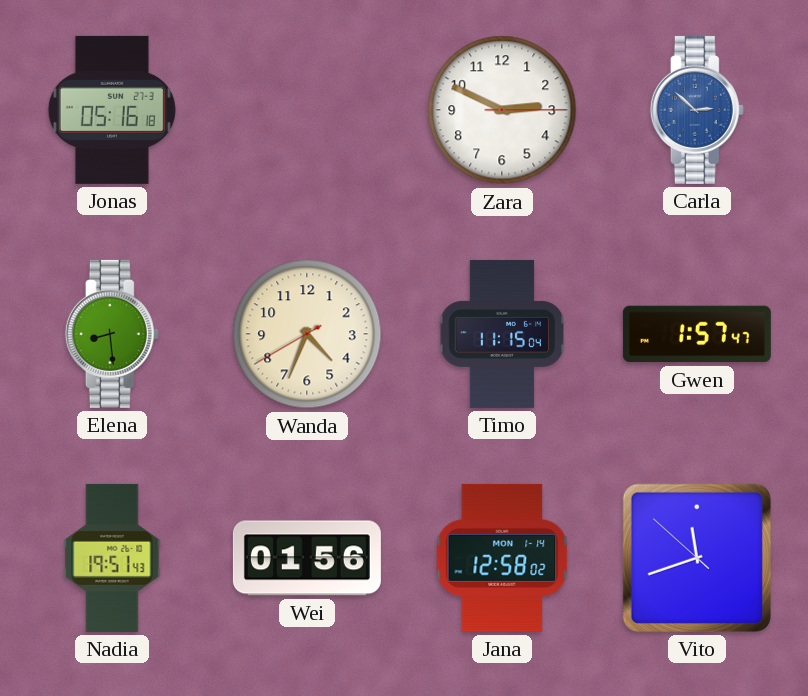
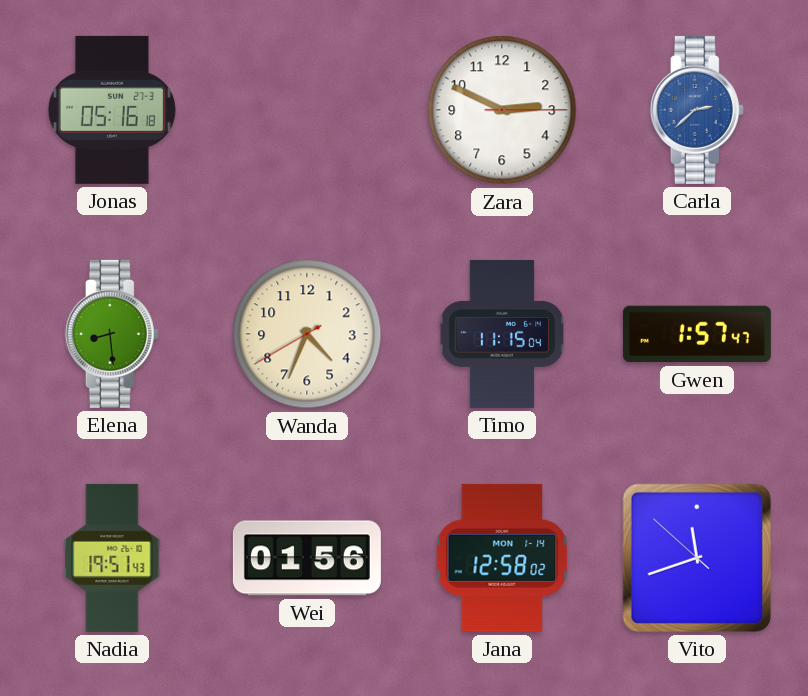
Carla: 2:52 -> 2:38 (697, 110)
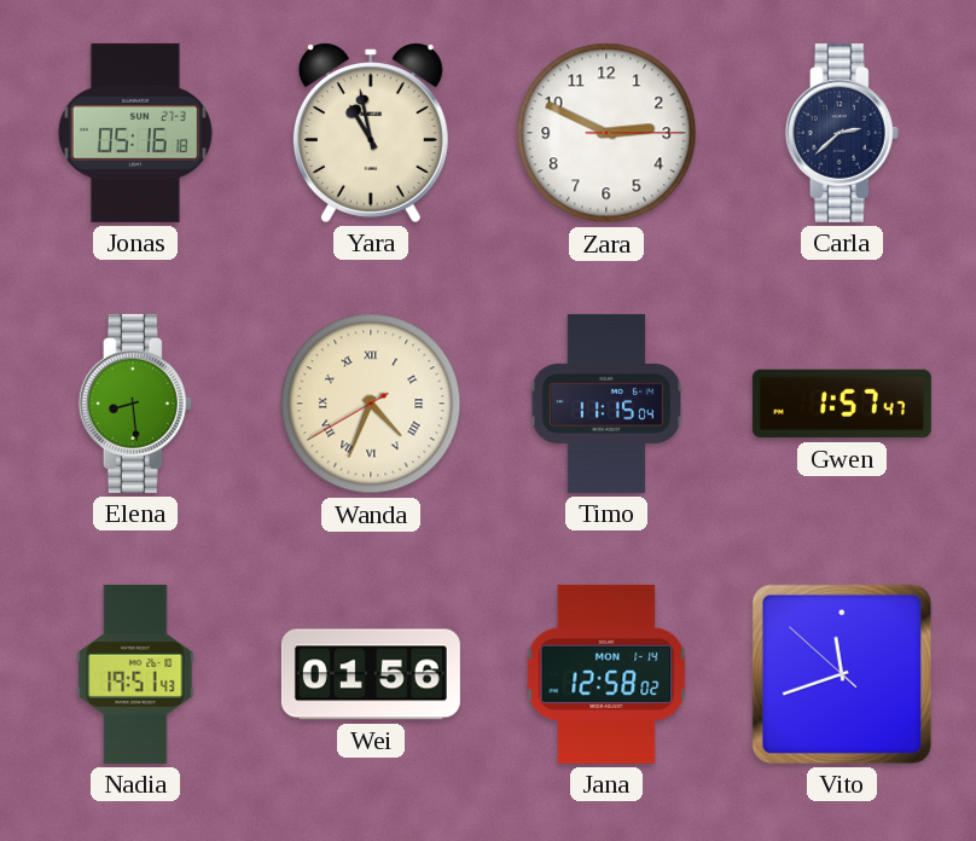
Yara: none -> 10:58 (371, 133)
Carla dial: blue -> navy (842, 133)
Wanda numerals: Arabic -> Roman (371, 404)
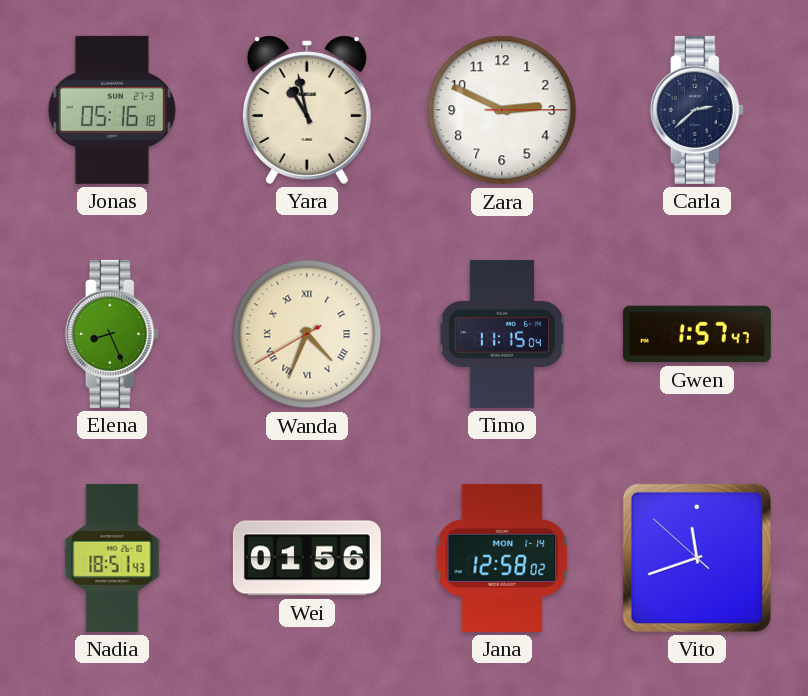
Elena: 8:29 -> 8:26 (112, 334)
Nadia: 19:51 -> 18:51 (112, 558)
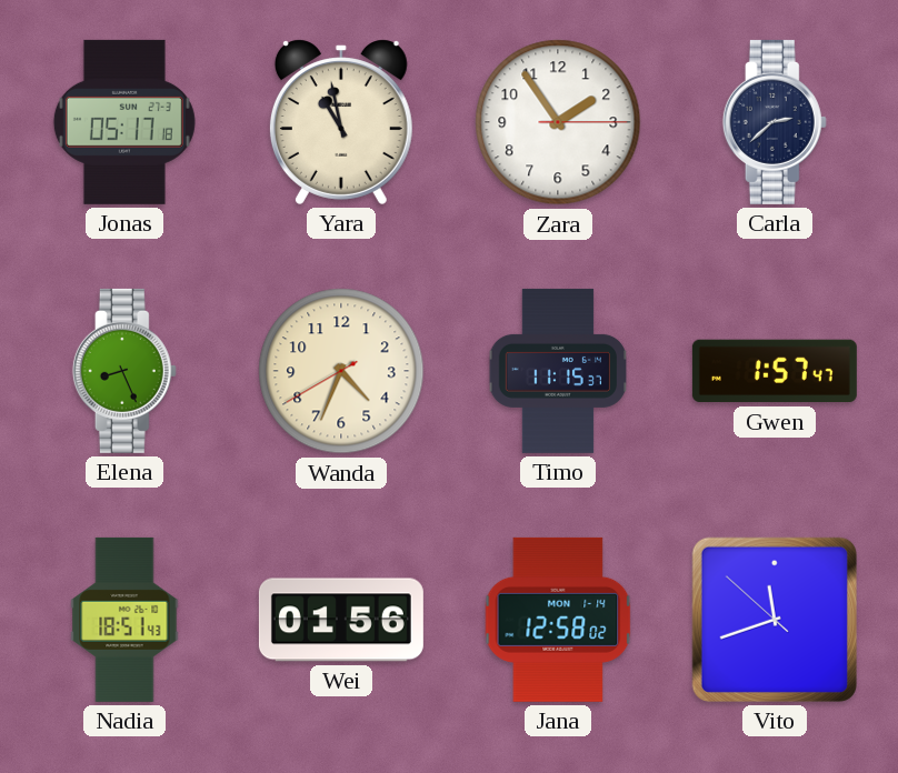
Jonas: 05:16 -> 05:17 (124, 122)
Zara: 2:49 -> 1:54 (558, 122)
Wanda numerals: Roman -> Arabic (341, 371)
Timo: 11:15:04 -> 11:15:37 (558, 371)
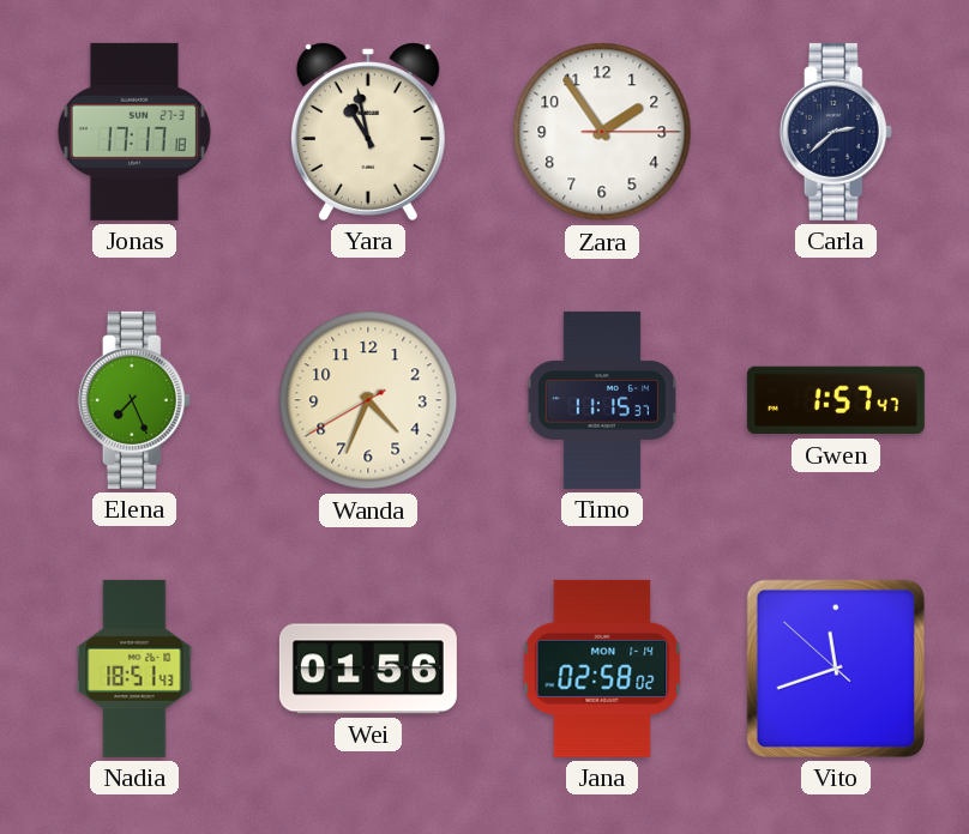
Jonas: 05:17 -> 17:17 (134, 132)
Elena: 8:26 -> 7:26 (134, 400)
Jana: 12:58 -> 02:58 (602, 669)
